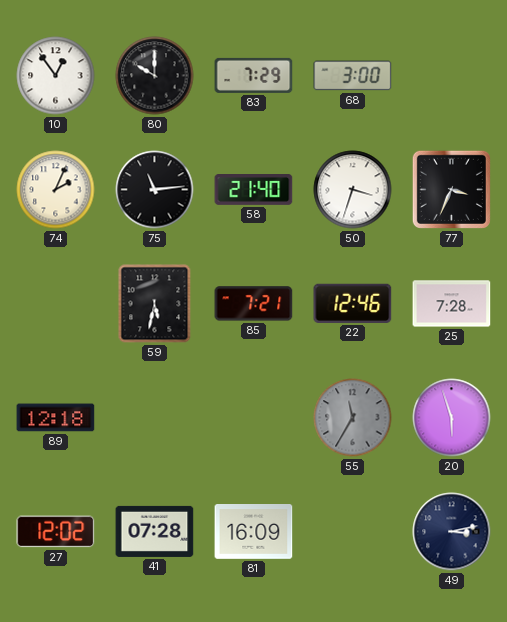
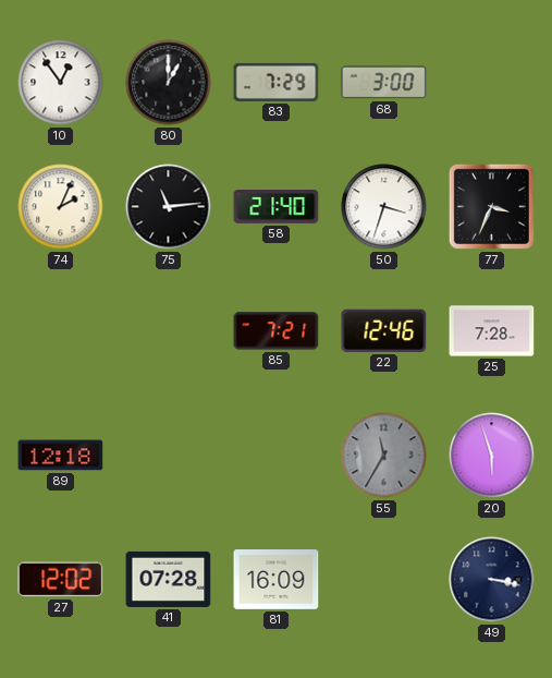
80: 10:00 -> 1:00 (169, 83)
59: 5:32 -> none (155, 304)
49: 3:13 -> 3:17 (492, 580)
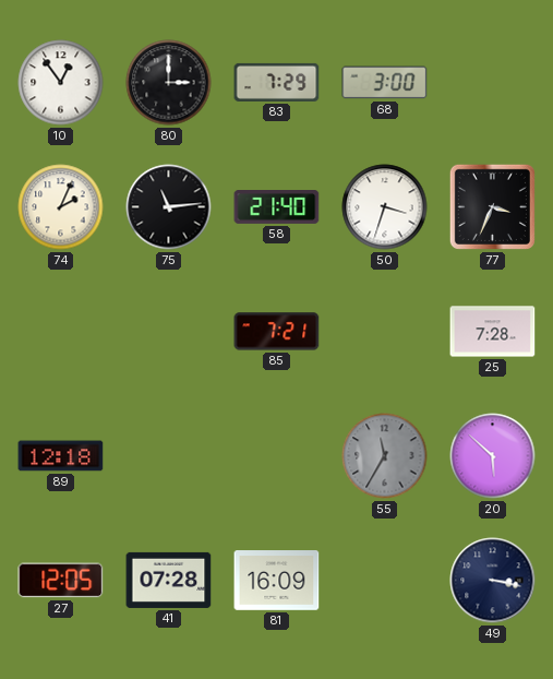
80: 1:00 -> 3:00 (169, 83)
22: 12:46 -> none (384, 330)
20: 5:57 -> 5:52 (493, 456)
27: 12:02 -> 12:05 (61, 581)
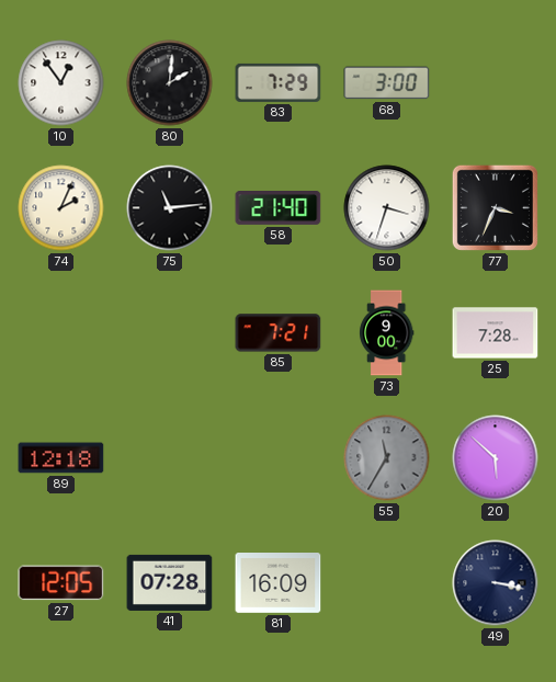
80: 3:00 -> 2:01 (170, 83)
73: none -> 9:00 (386, 333)
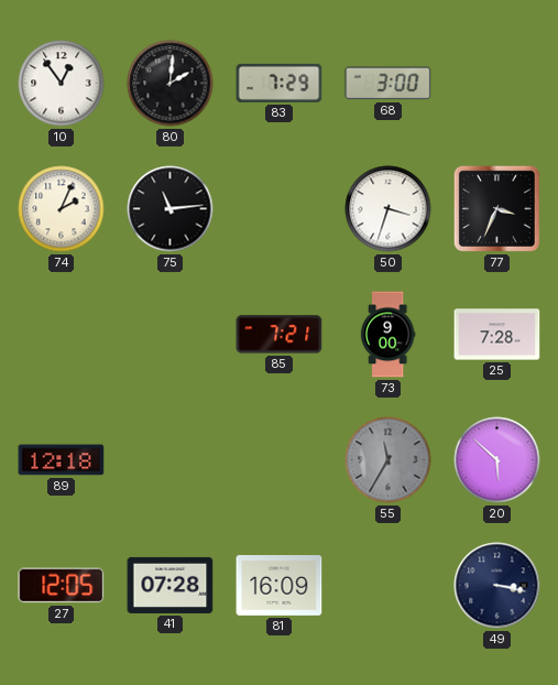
58: 21:40 -> none (279, 208)
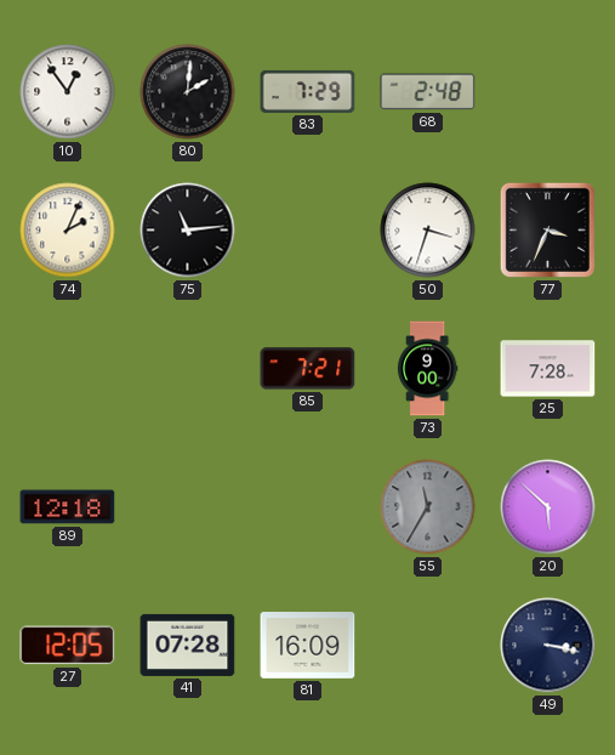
68: 3:00 -> 2:48 (428, 92)
